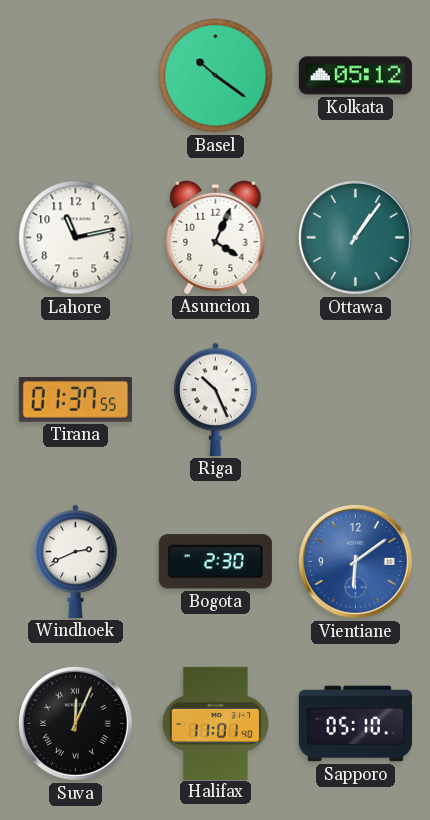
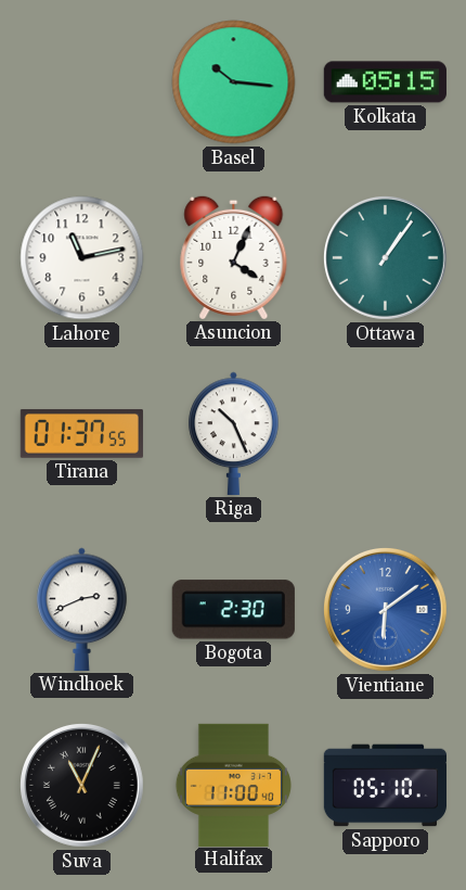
Basel: 10:21 -> 10:16 (234, 82)
Kolkata: 05:12 -> 05:15 (385, 82)
Suva: 12:04 -> 11:04 (81, 785)
Halifax: 11:01 -> 11:00 (233, 785)
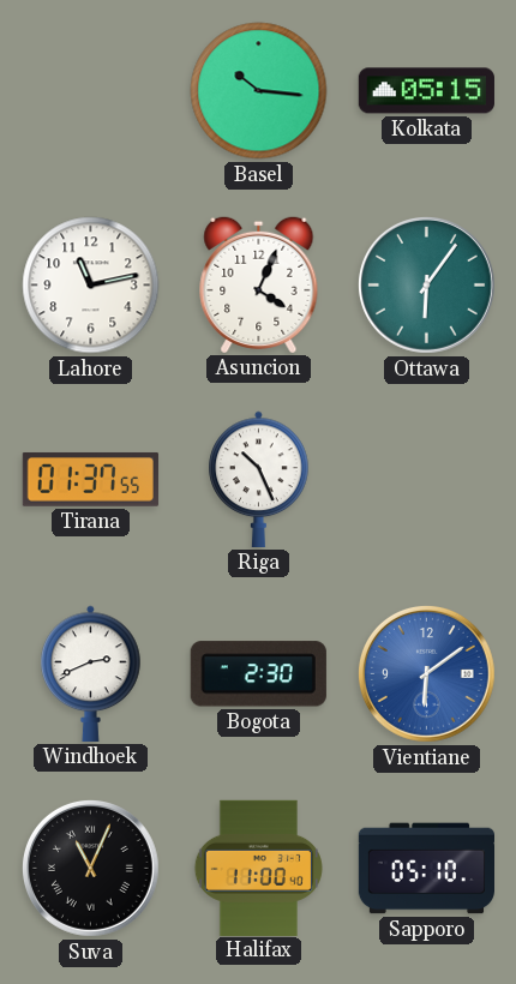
Ottawa: 1:06 -> 6:06 (426, 284)
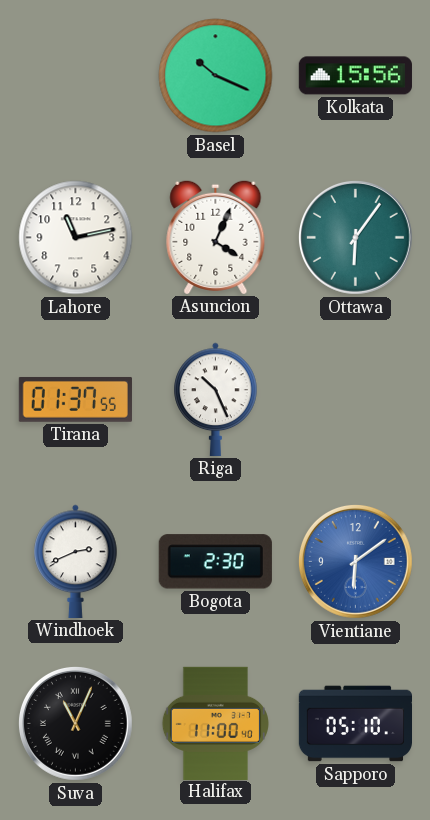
Basel: 10:16 -> 10:19 (216, 76)
Kolkata: 05:15 -> 15:56 (355, 76)
